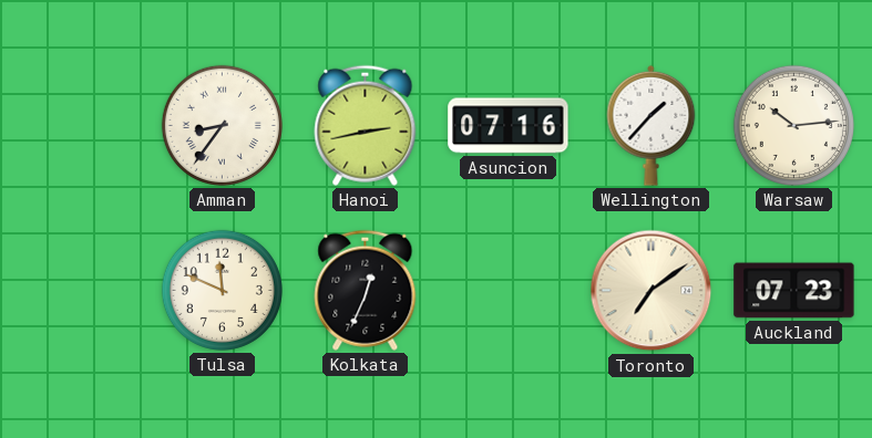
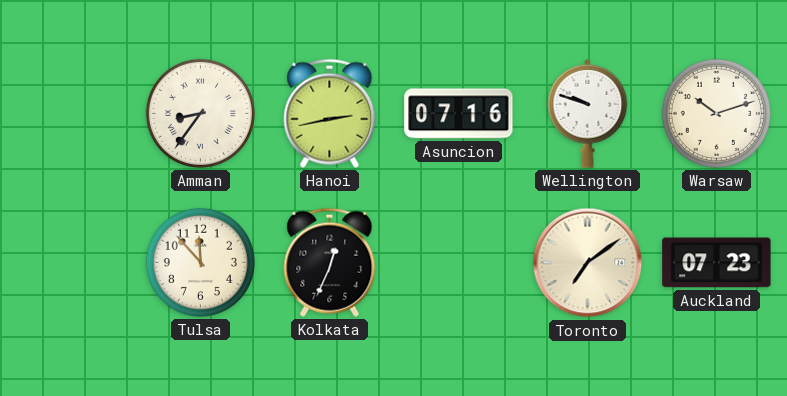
Wellington: 1:37 -> 9:48 (588, 113)
Warsaw: 10:14 -> 10:12 (716, 113)
Tulsa: 11:49 -> 11:53 (200, 262)
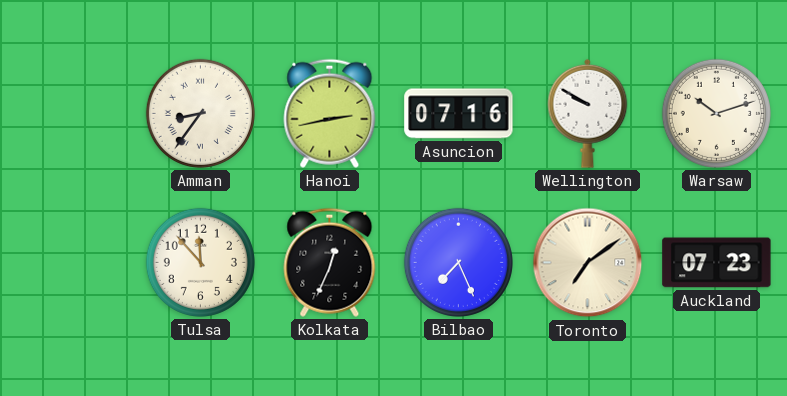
Wellington: 9:48 -> 9:50 (588, 113)
Bilbao: none -> 7:26 (458, 262)
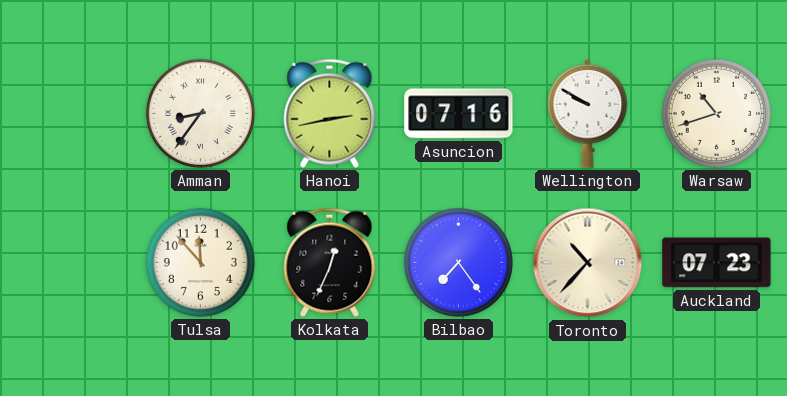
Warsaw: 10:12 -> 10:42 (716, 113)
Bilbao: 7:26 -> 7:24 (458, 262)
Toronto: 7:09 -> 10:37 (588, 263)
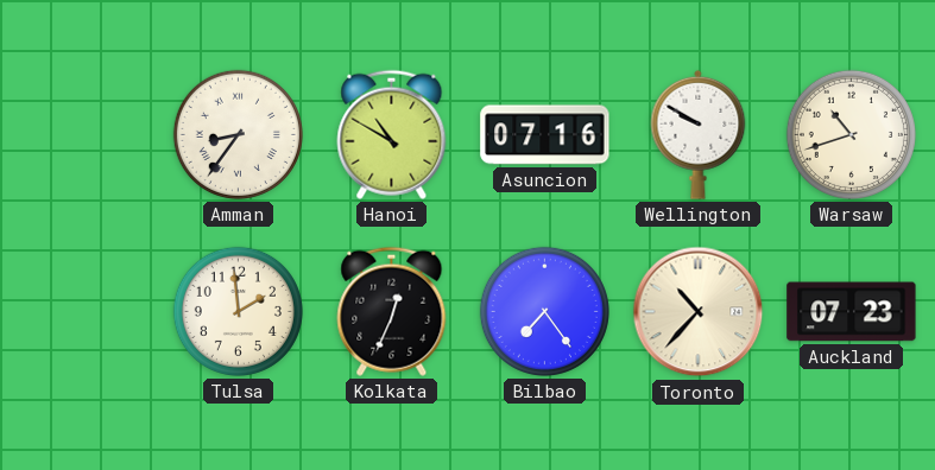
Hanoi: 2:43 -> 10:50 (392, 134)
Tulsa: 11:53 -> 1:59 (238, 311)
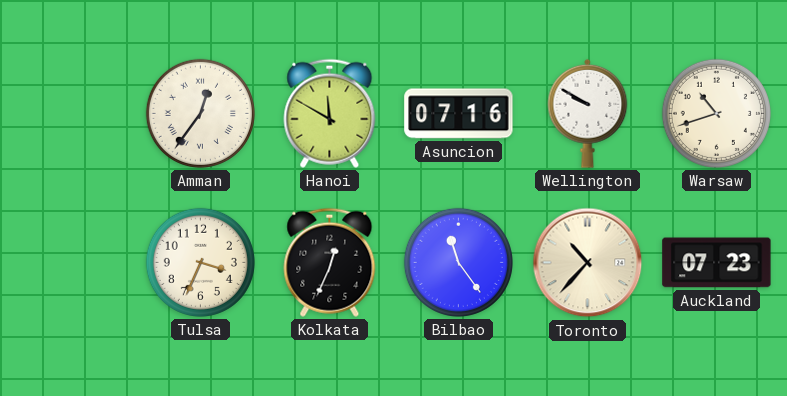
Amman: 8:36 -> 12:36 (200, 113)
Hanoi: 10:50 -> 11:50 (330, 113)
Tulsa: 1:59 -> 3:34 (200, 262)
Bilbao: 7:24 -> 11:24 (458, 262)
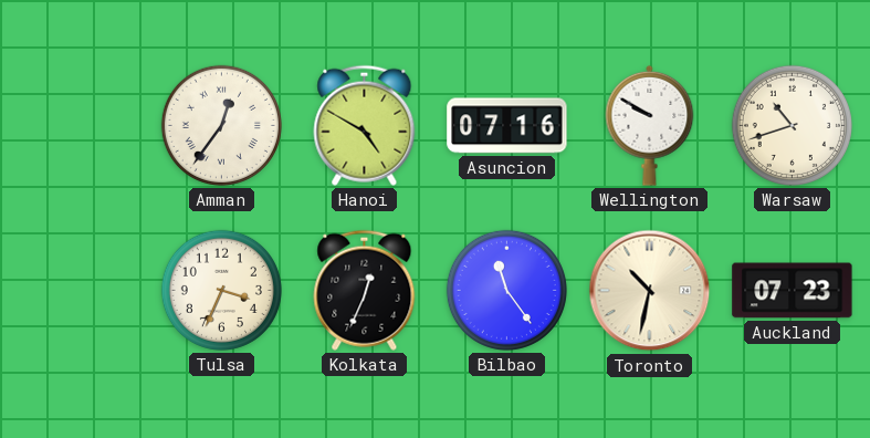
Hanoi: 11:50 -> 4:50 (365, 125)
Toronto: 10:37 -> 10:32 (650, 291)
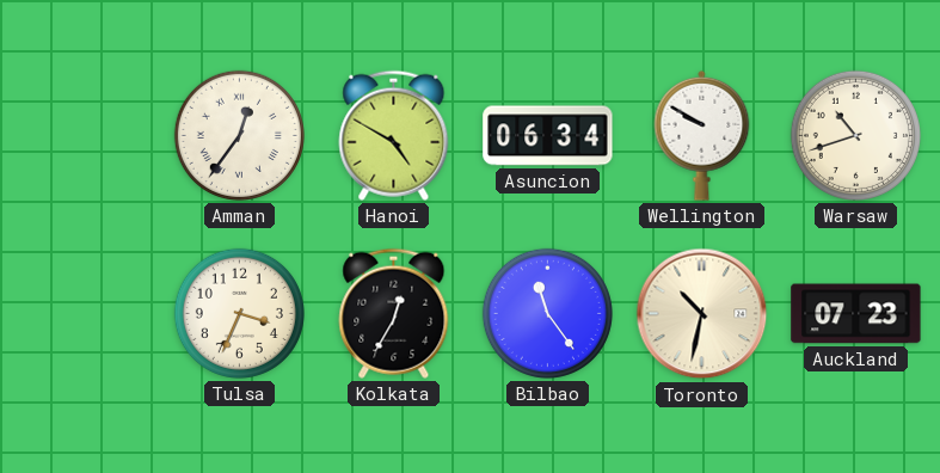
Asuncion: 07:16 -> 06:34 (548, 136)
Kolkata: 12:34 -> 12:35 (394, 313)
